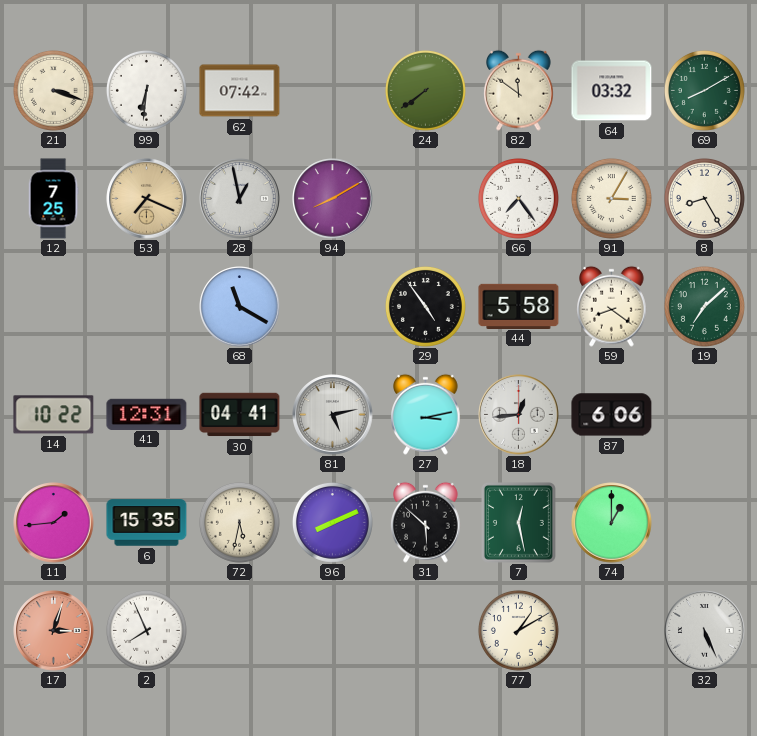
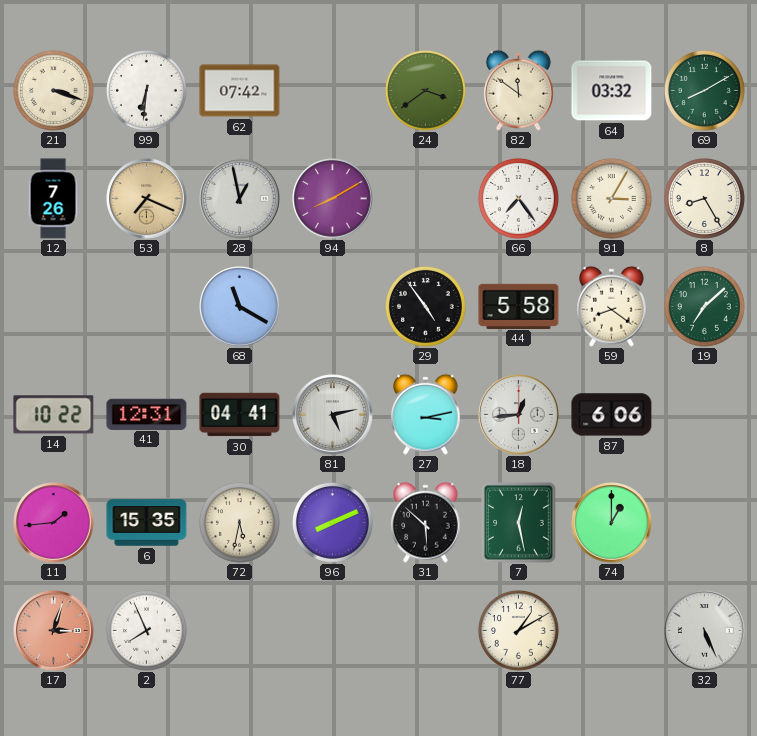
24: 7:39 -> 3:39 (425, 90)
12: 7:25 -> 7:26 (53, 199)
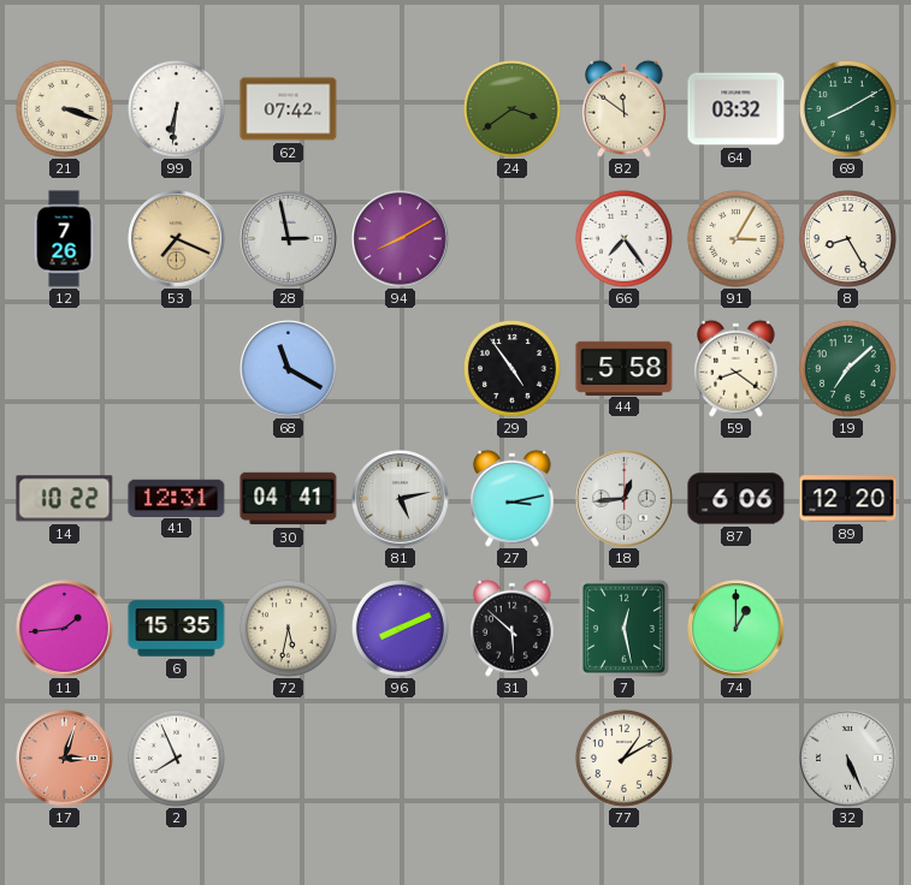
28: 12:58 -> 2:58 (289, 239)
89: none -> 12:20 (848, 499)
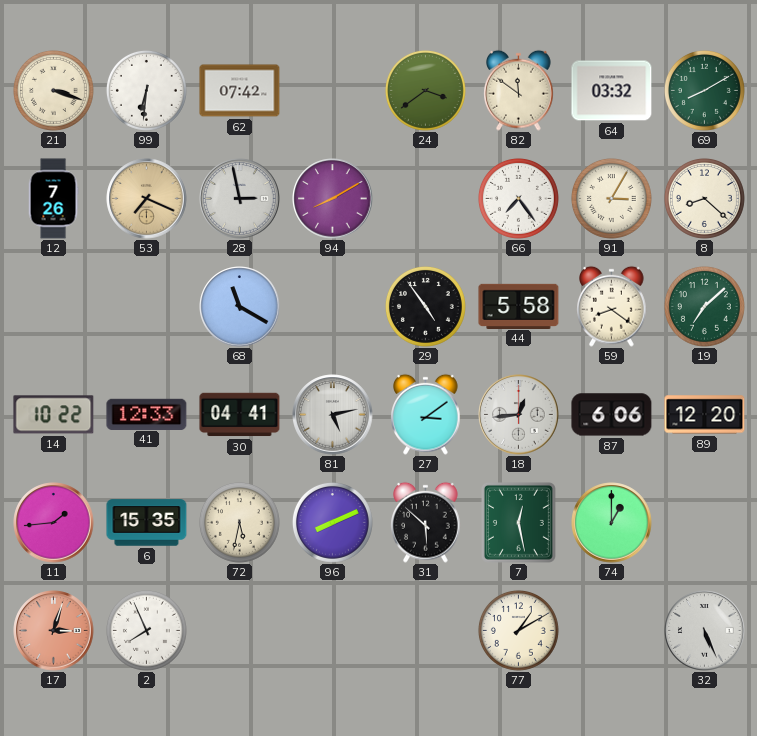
8: 8:25 -> 8:22 (704, 198)
41: 12:31 -> 12:33 (147, 414)
27: 3:13 -> 3:09 (426, 414)
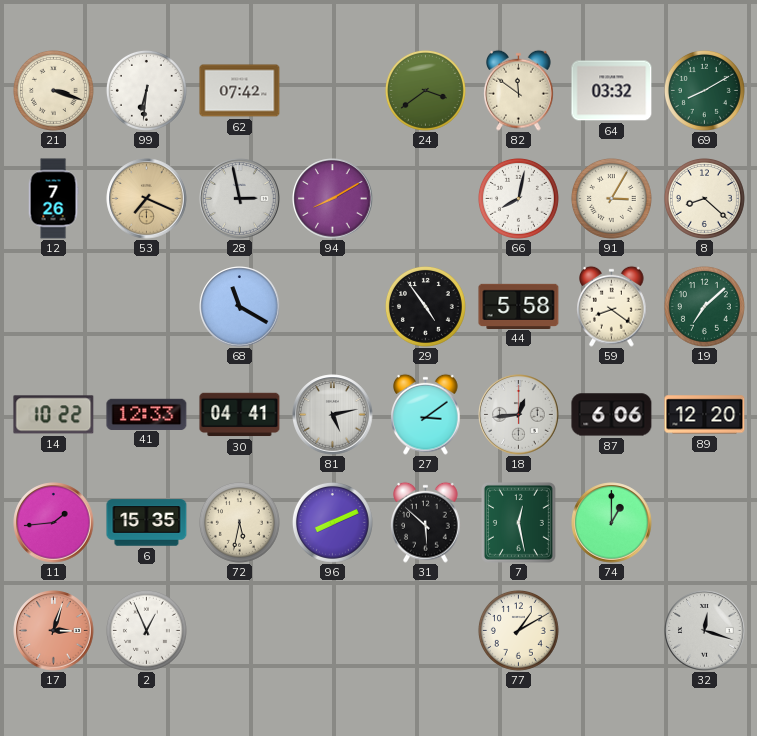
66: 7:24 -> 8:02 (518, 198)
2: 7:56 -> 12:56 (146, 630)
32: 5:26 -> 12:18 (705, 631)
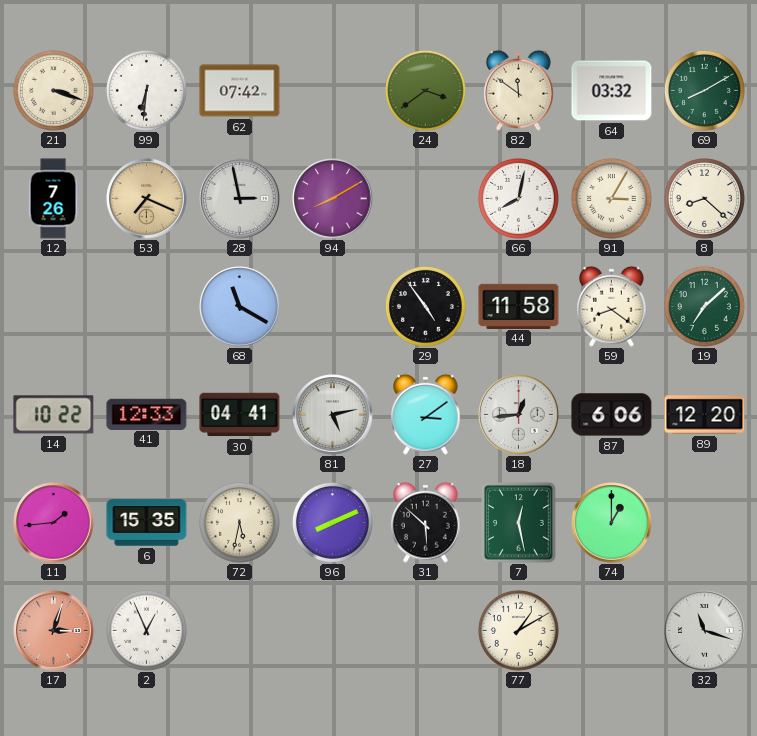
44: 5:58 -> 11:58 (519, 306)
32: 12:18 -> 11:18 (705, 631)
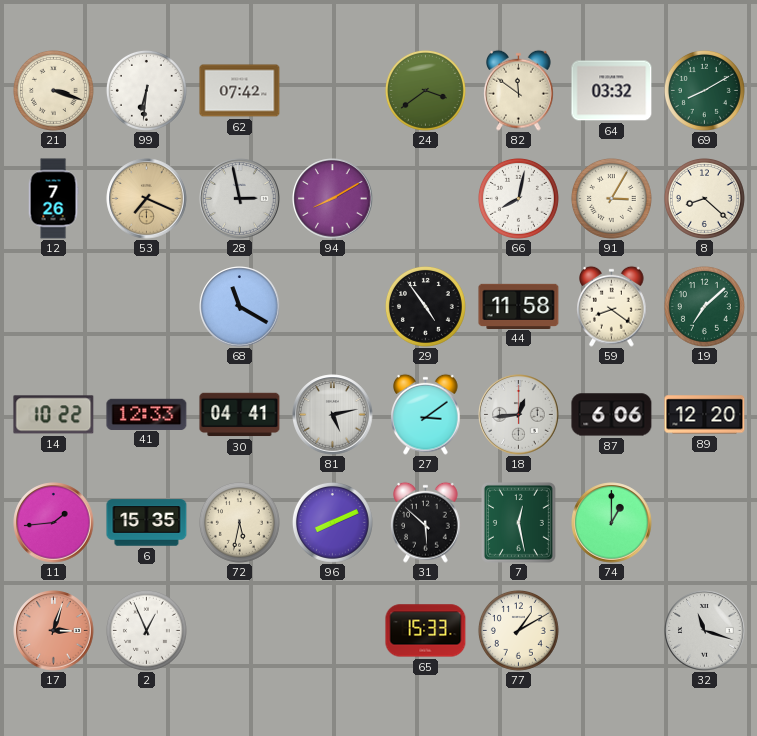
65: none -> 15:33 (426, 631)
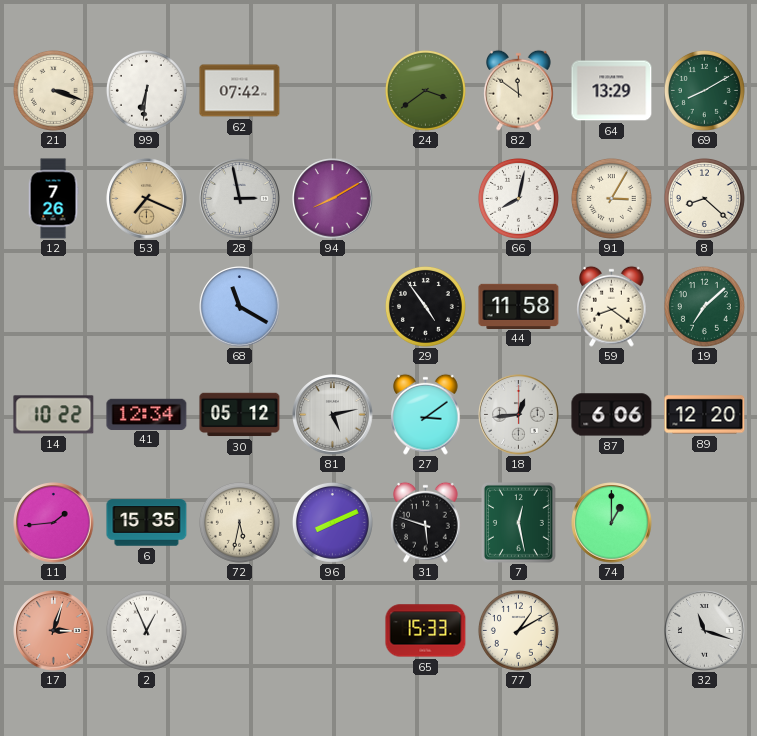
64: 03:32 -> 13:29 (612, 91)
41: 12:33 -> 12:34 (147, 414)
30: 04:41 -> 05:12 (240, 415)
31: 5:52 -> 5:48 (426, 522)
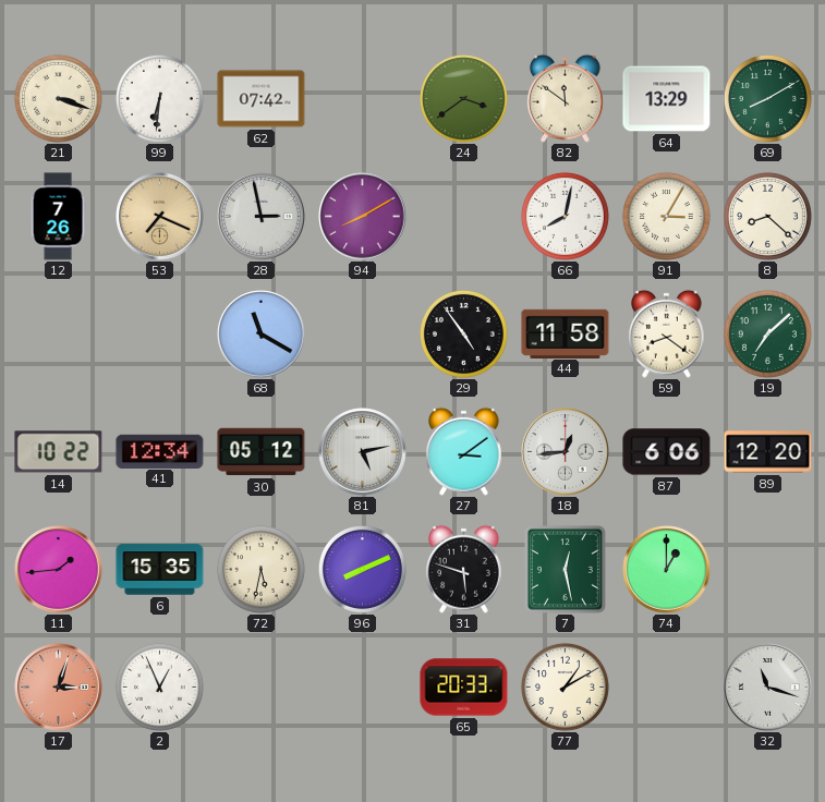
65: 15:33 -> 20:33 (464, 688)
